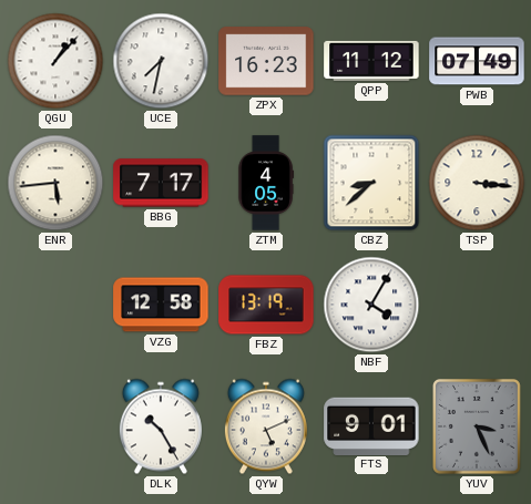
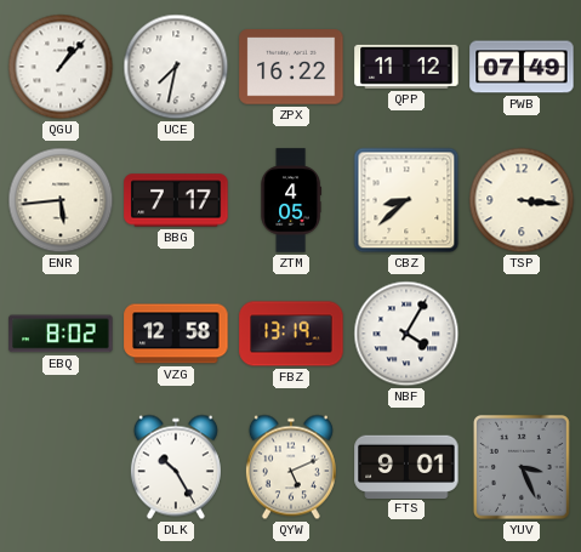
ZPX: 16:23 -> 16:22 (291, 67)
EBQ: none -> 8:02 (61, 334)
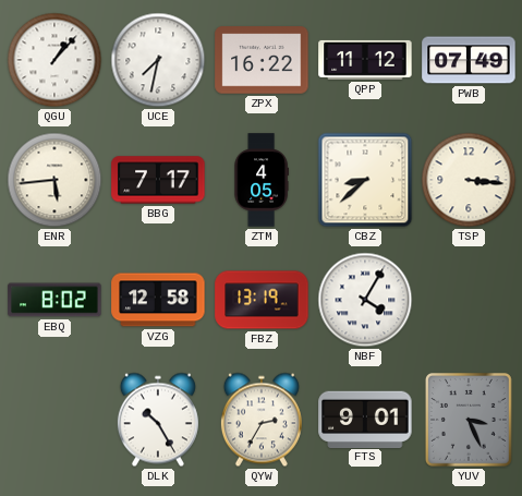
QYW: 5:11 -> 2:35 (262, 420)
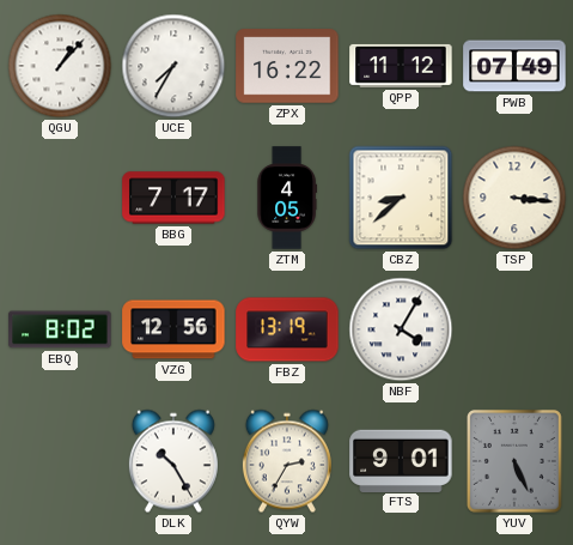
UCE: 7:32 -> 7:35 (173, 66)
ENR: 5:44 -> none (54, 180)
VZG: 12:58 -> 12:56 (173, 329)
YUV: 3:26 -> 5:26 (514, 461)
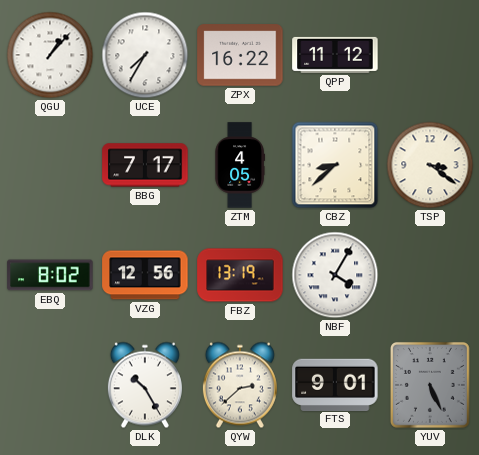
PWB: 07:49 -> none (514, 66)
TSP: 3:16 -> 3:21 (430, 165)
QYW: 2:35 -> 2:38 (240, 385)
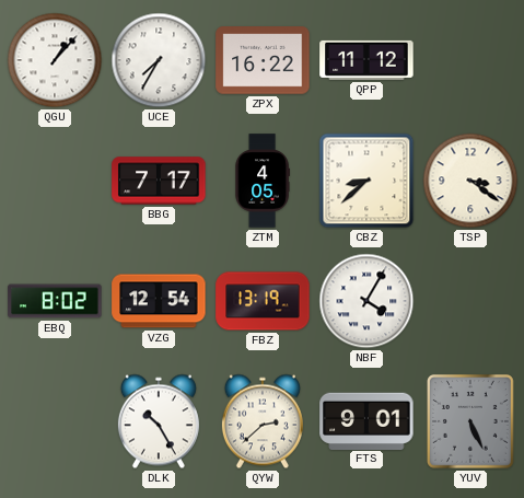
VZG: 12:56 -> 12:54 (159, 301)
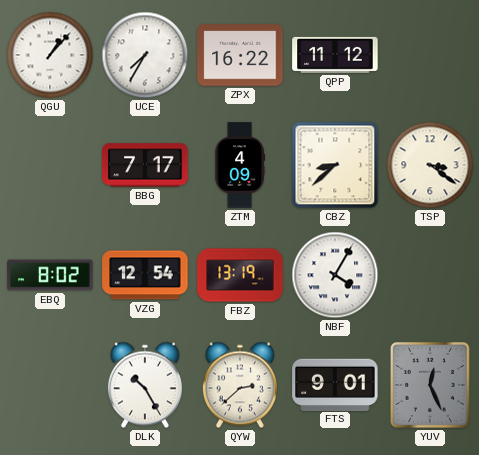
ZTM: 4:05 -> 4:09 (240, 165)
YUV: 5:26 -> 12:26 (430, 385)
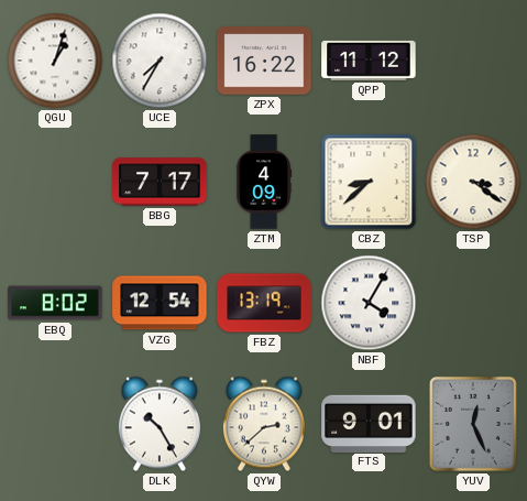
QGU: 1:07 -> 1:03 (55, 61)
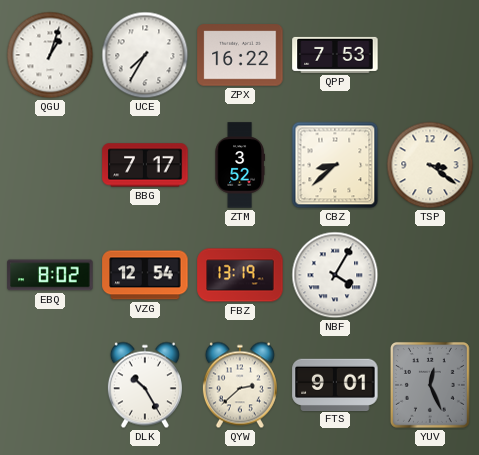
QPP: 11:12 -> 7:53 (335, 55)
ZTM: 4:09 -> 3:52 (240, 165)
